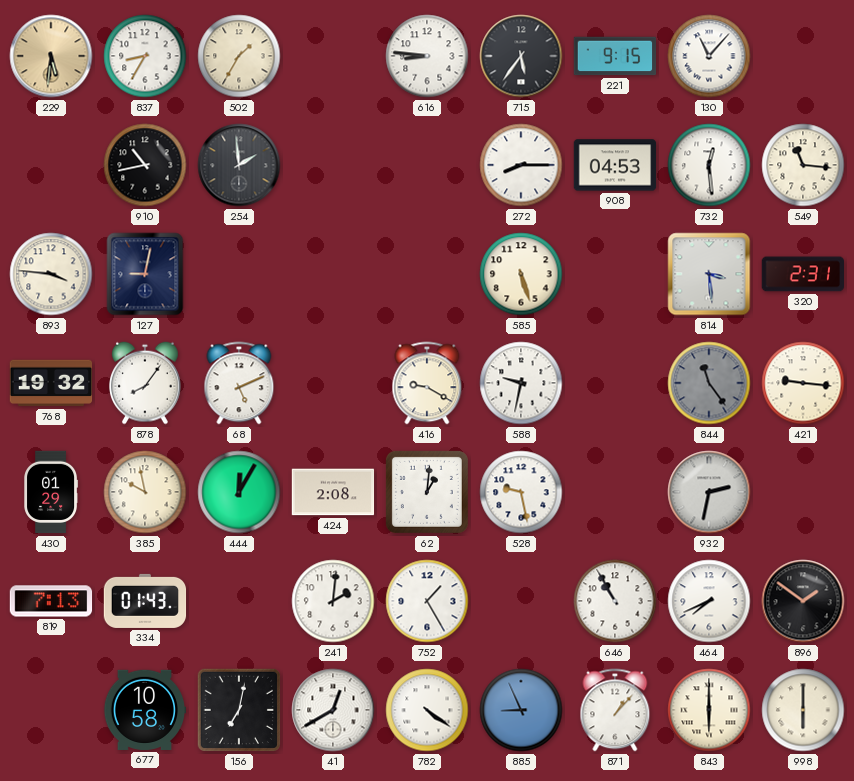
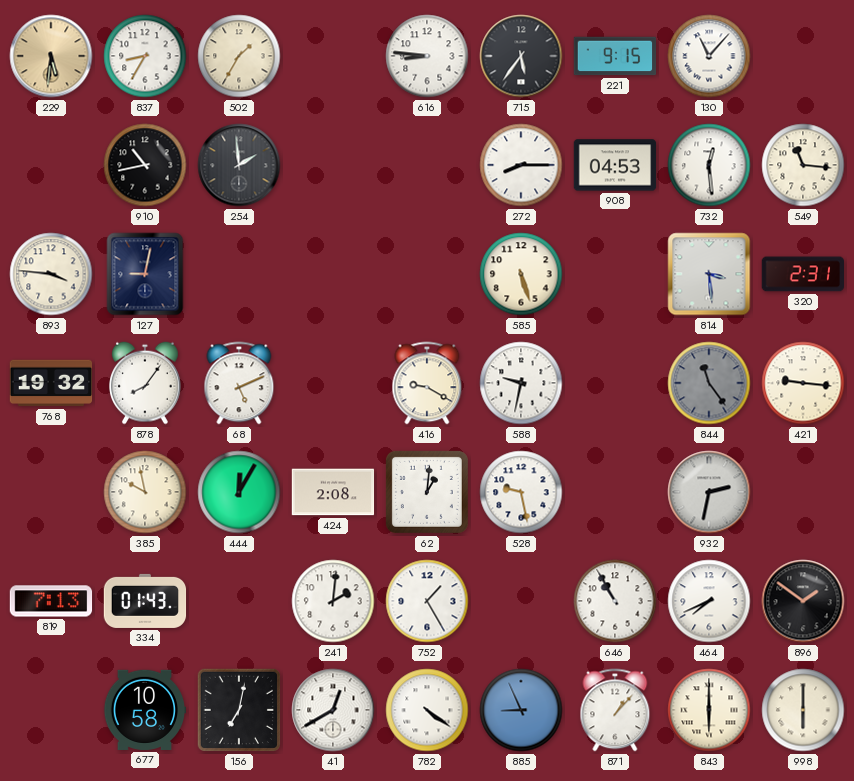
430: 01:29 -> none (51, 492)
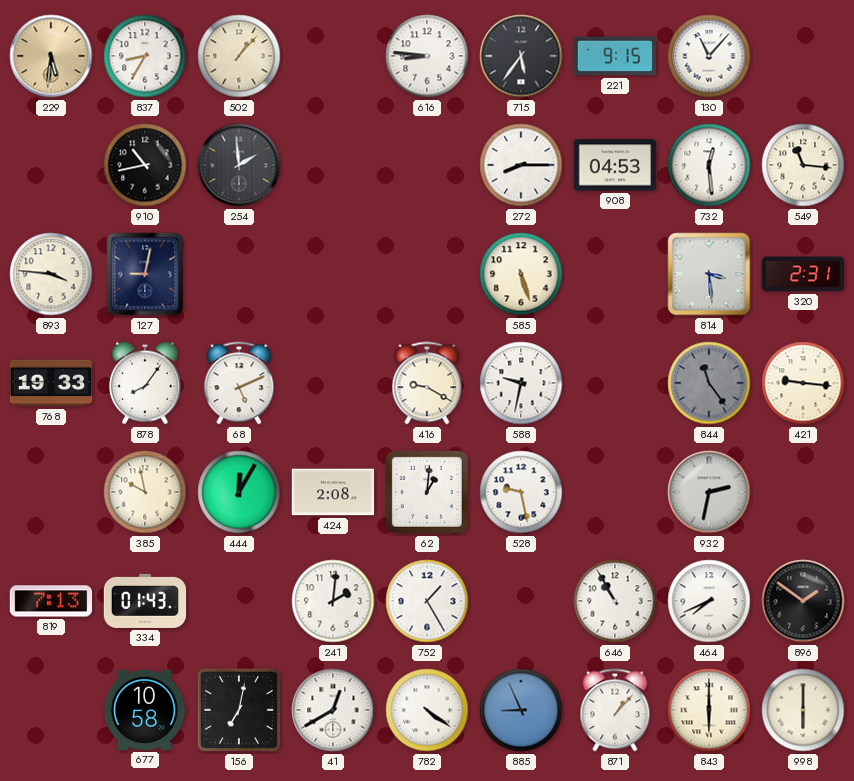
502: 1:35 -> 1:07 (239, 56)
768: 19:32 -> 19:33 (51, 383)
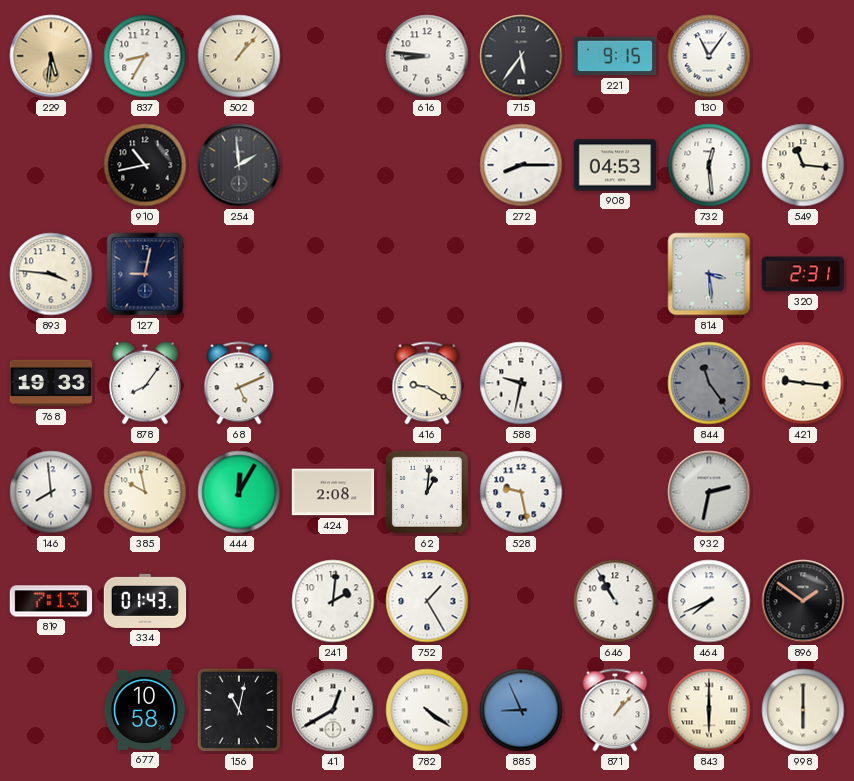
130: 11:07 -> 11:06 (709, 56)
585: 5:27 -> none (521, 274)
146: none -> 7:59 (51, 492)
156: 7:02 -> 11:02 (239, 710)
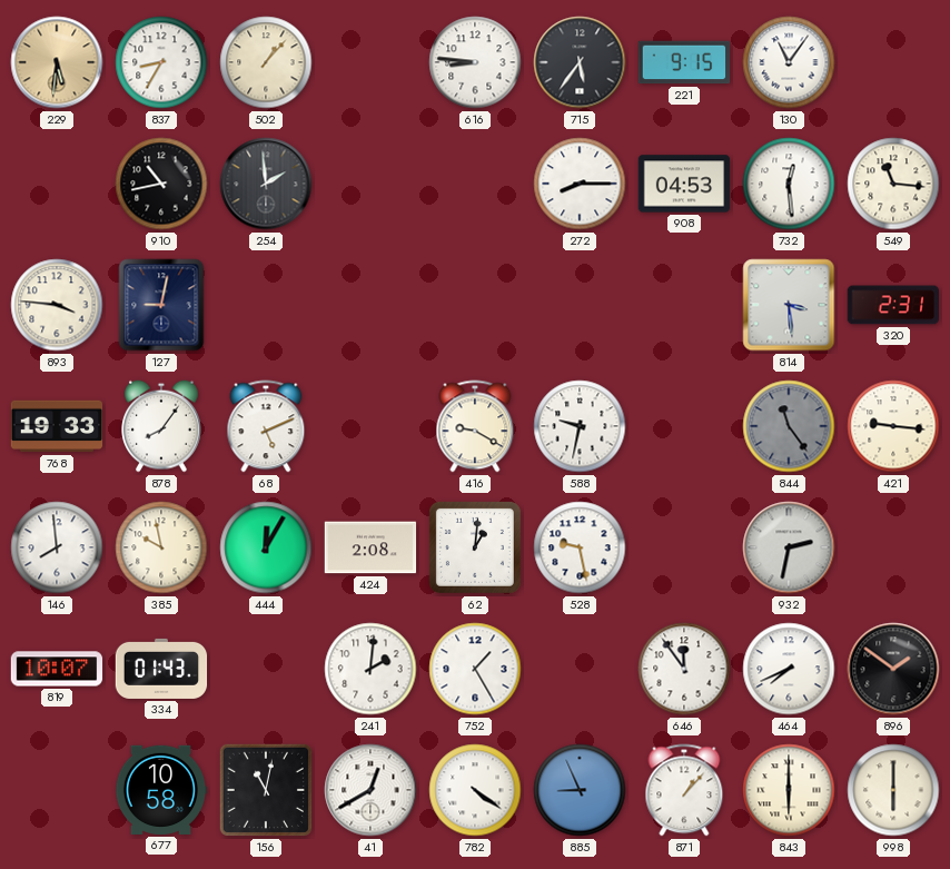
819: 7:13 -> 10:07 (57, 669)
646: 10:55 -> 11:54 (684, 669)
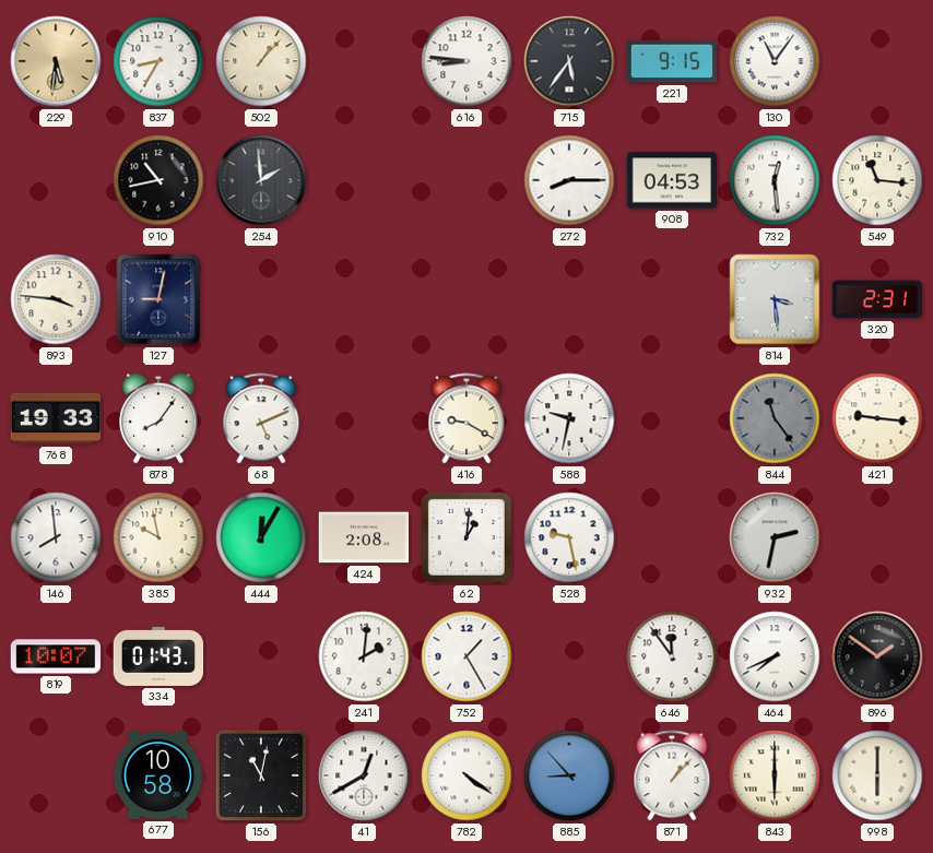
885: 8:56 -> 8:53 (569, 775)
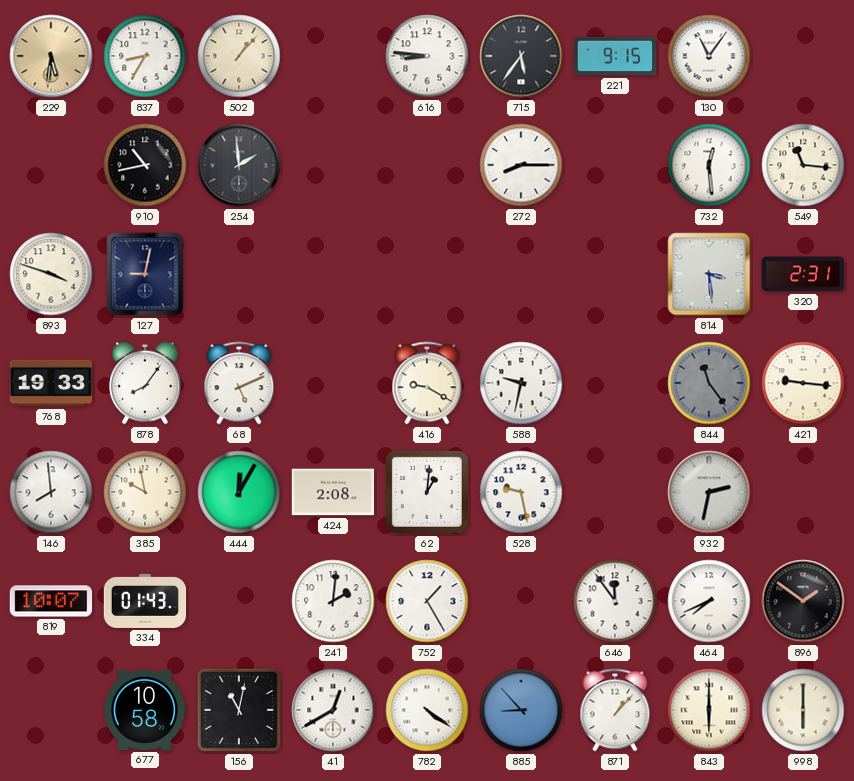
908: 04:53 -> none (672, 180)
893: 3:46 -> 3:48 (51, 274)
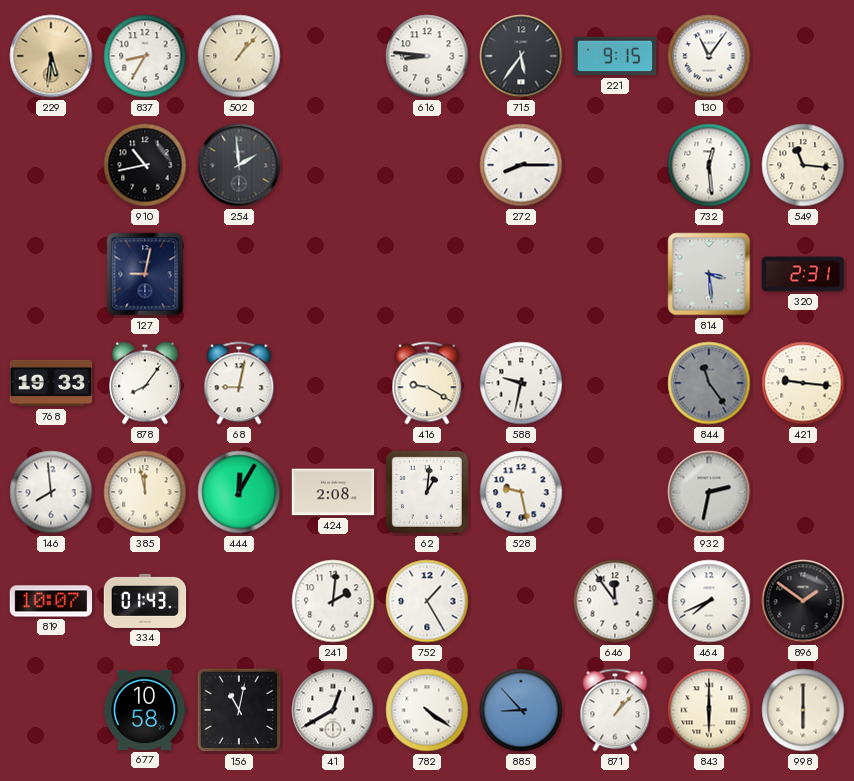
893: 3:48 -> none (51, 274)
68: 5:11 -> 9:02 (239, 383)
385: 9:58 -> 11:58 (145, 492)
